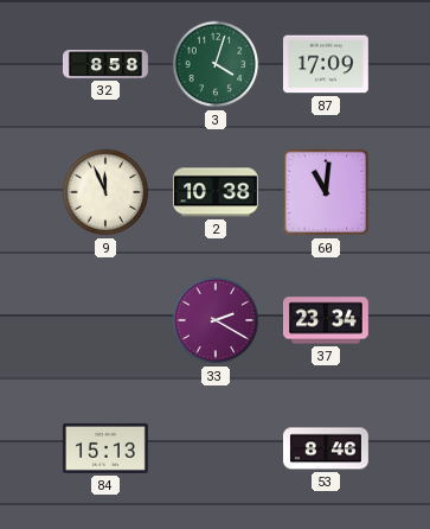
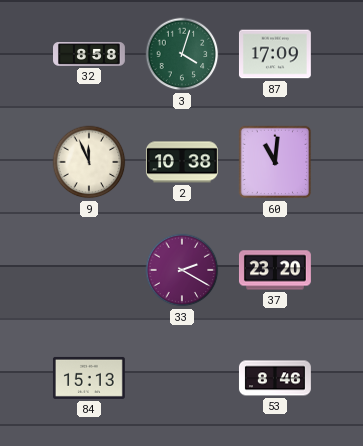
37: 23:34 -> 23:20 (275, 270)
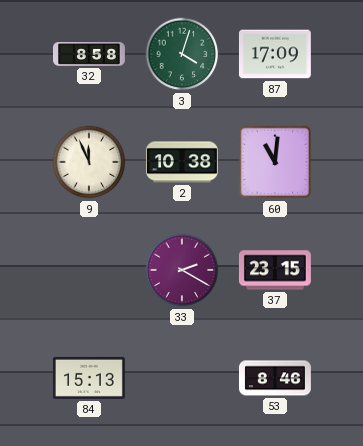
37: 23:20 -> 23:15 (275, 270)
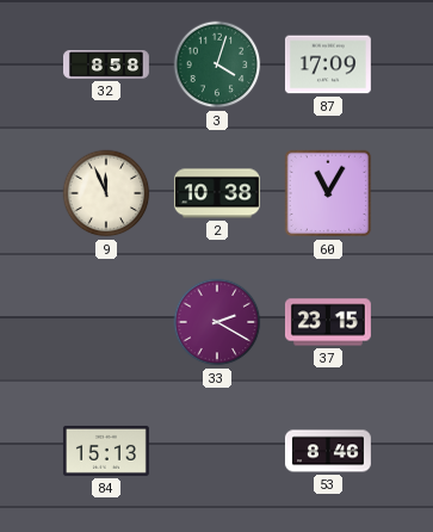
60: 11:01 -> 11:05 (328, 193)
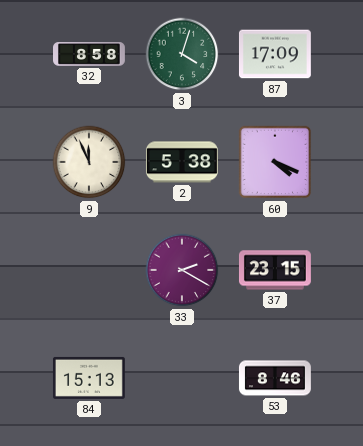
2: 10:38 -> 5:38 (182, 162)
60: 11:05 -> 4:19 (275, 162)
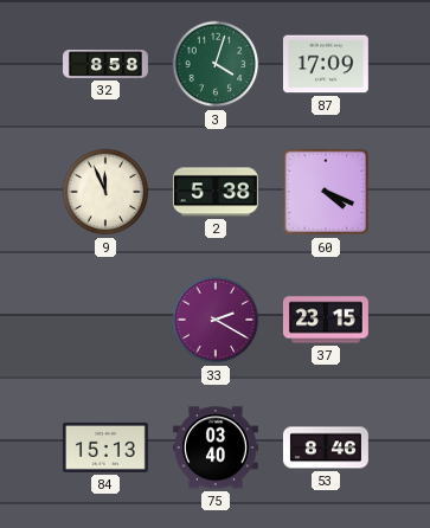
75: none -> 03:40 (216, 447)
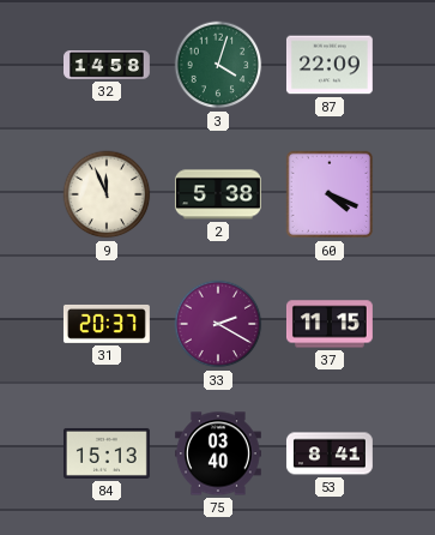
32: 8:58 -> 14:58 (108, 66)
87: 17:09 -> 22:09 (330, 65)
31: none -> 20:37 (107, 324)
37: 23:15 -> 11:15 (330, 324)
53: 8:46 -> 8:41 (330, 453)
